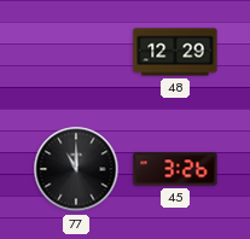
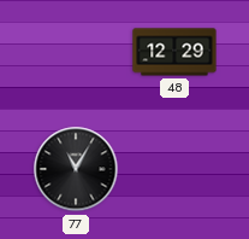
77: 11:00 -> 11:05 (76, 169)
45: 3:26 -> none (175, 169)
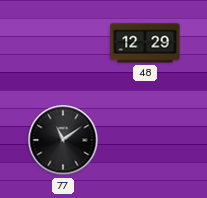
77: 11:05 -> 11:09 (63, 140)
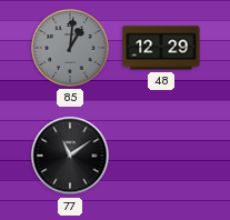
85: none -> 1:01 (70, 48)
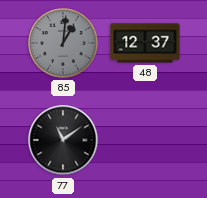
48: 12:29 -> 12:37 (145, 43)
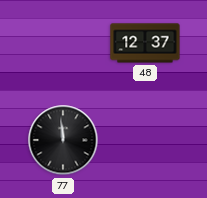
85: 1:01 -> none (63, 43)
77: 11:09 -> 11:59 (63, 140)
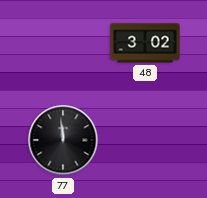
48: 12:37 -> 3:02 (145, 43)
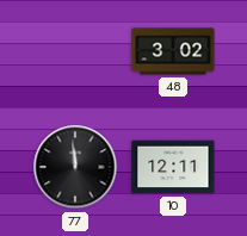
10: none -> 12:11 (173, 167)
